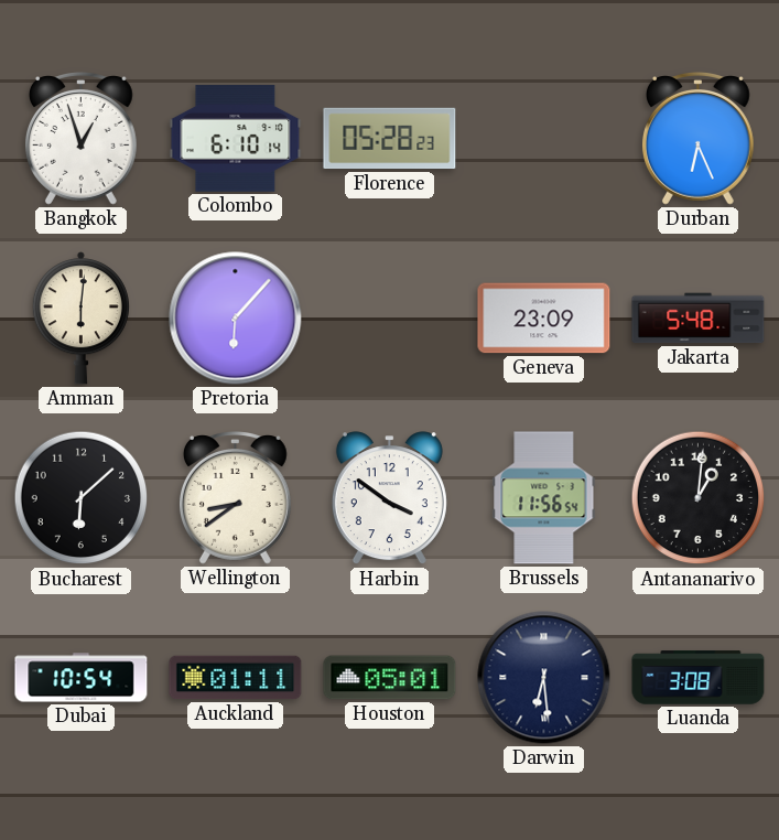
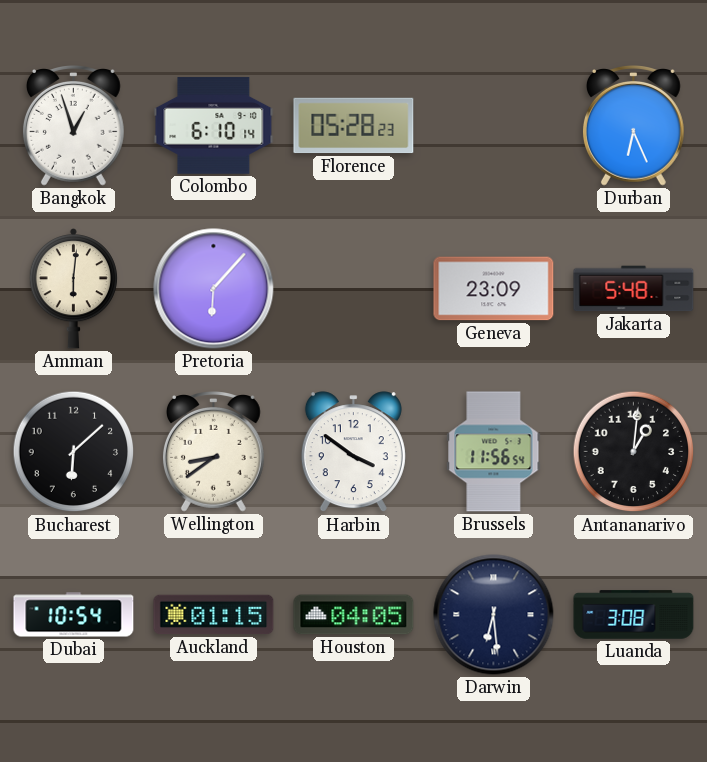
Auckland: 01:11 -> 01:15 (214, 615)
Houston: 05:01 -> 04:05 (354, 615)
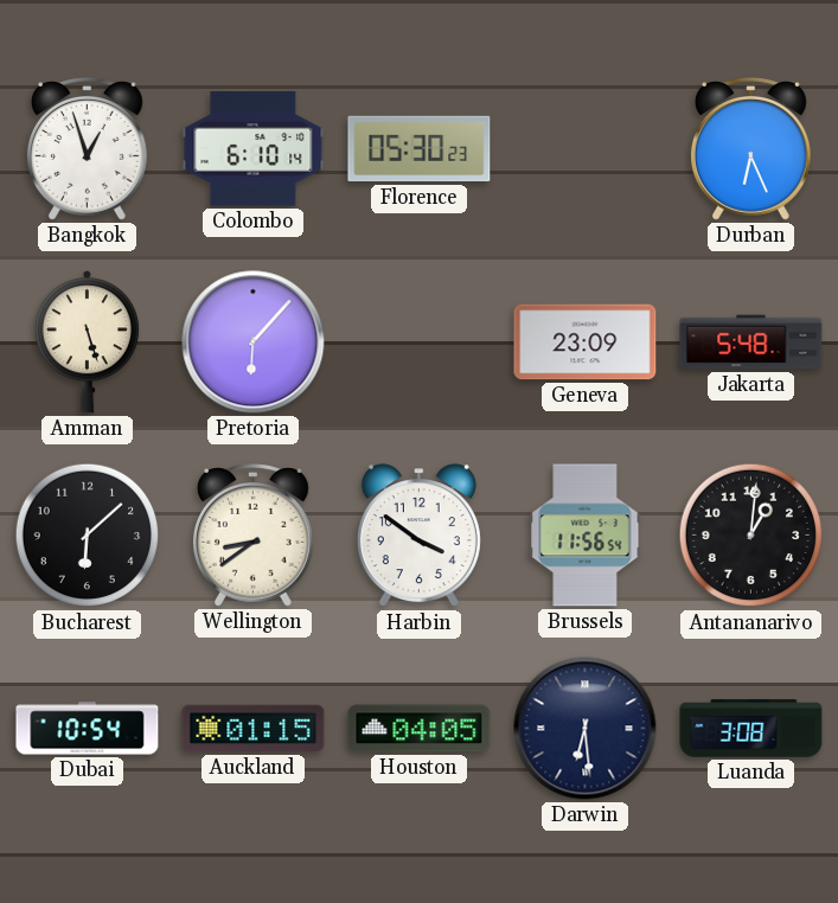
Florence: 05:28 -> 05:30 (420, 149)
Amman: 6:01 -> 5:27 (87, 342)
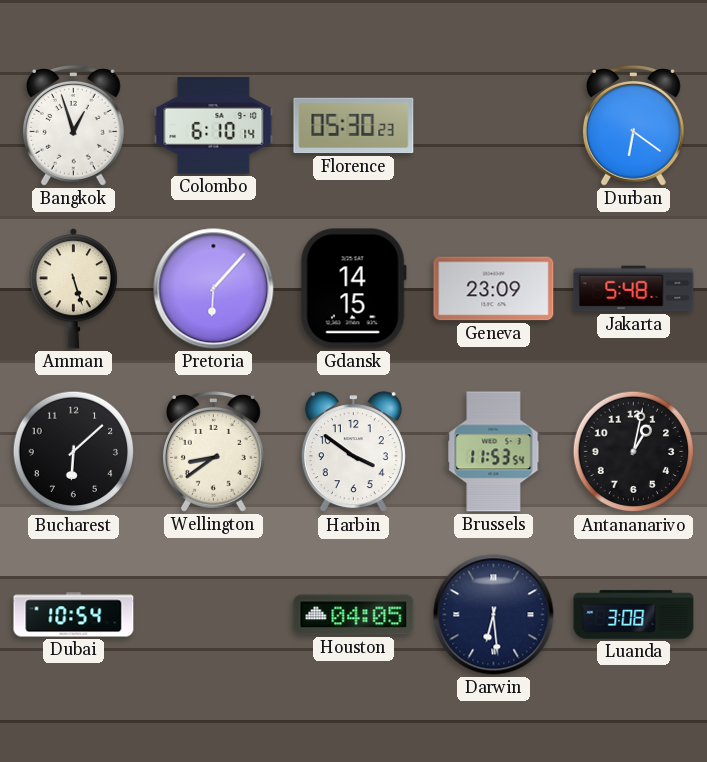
Durban: 6:26 -> 6:21 (633, 126)
Gdansk: none -> 14:15 (353, 289)
Brussels: 11:56 -> 11:53 (494, 452)
Antananarivo: 1:01 -> 1:02 (634, 452)
Auckland: 01:15 -> none (254, 729)
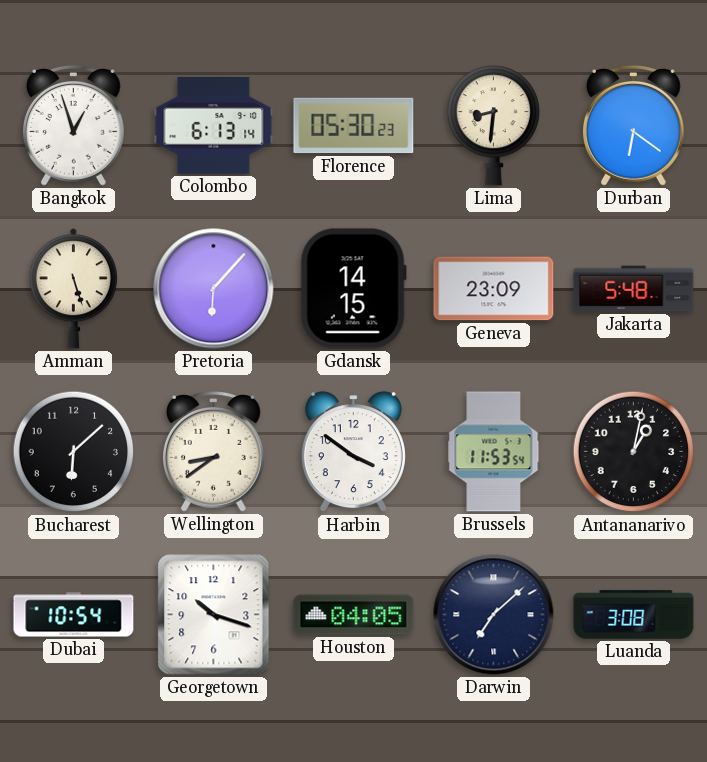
Colombo: 6:10 -> 6:13 (214, 126)
Lima: none -> 8:31 (493, 126)
Georgetown: none -> 10:18 (214, 615)
Darwin: 6:29 -> 7:08 (494, 615)
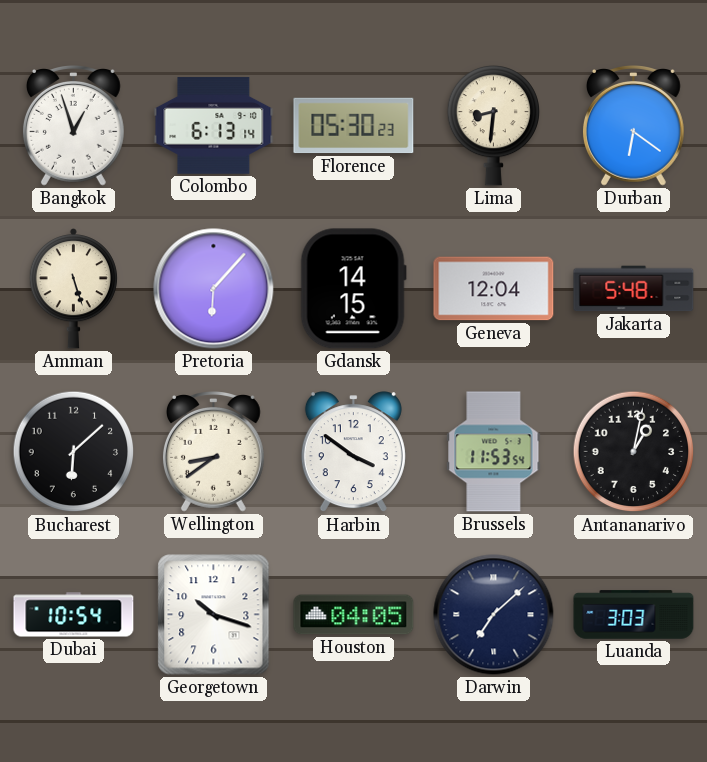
Geneva: 23:09 -> 12:04 (494, 289)
Luanda: 3:08 -> 3:03 (634, 615)
